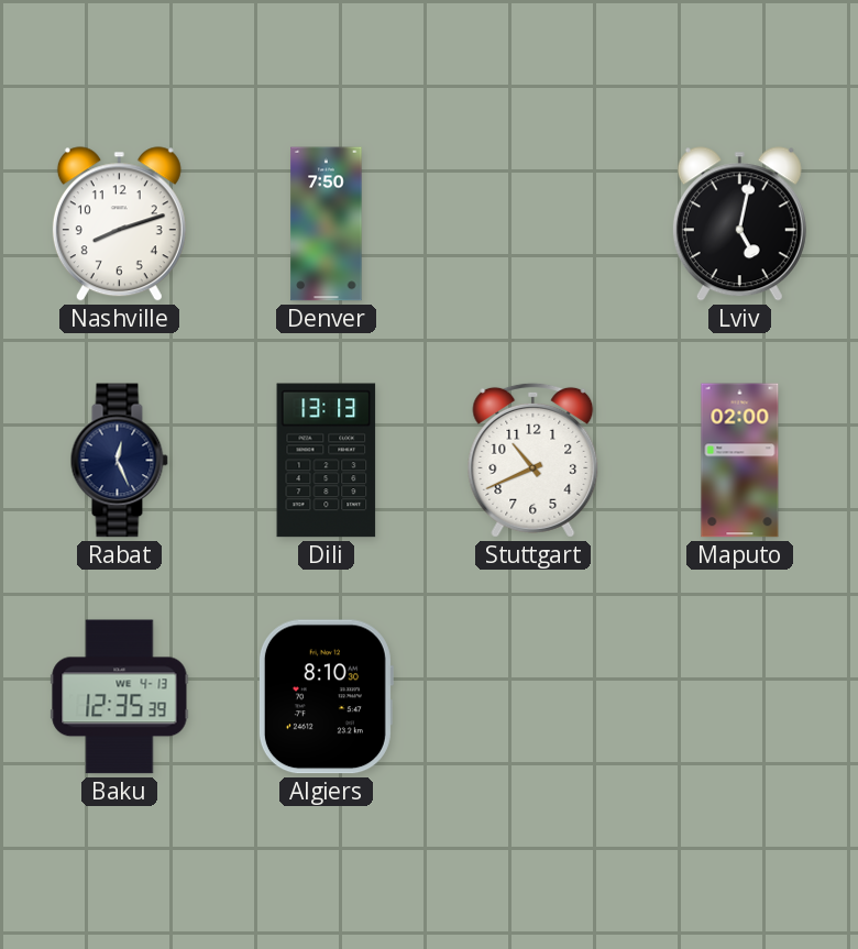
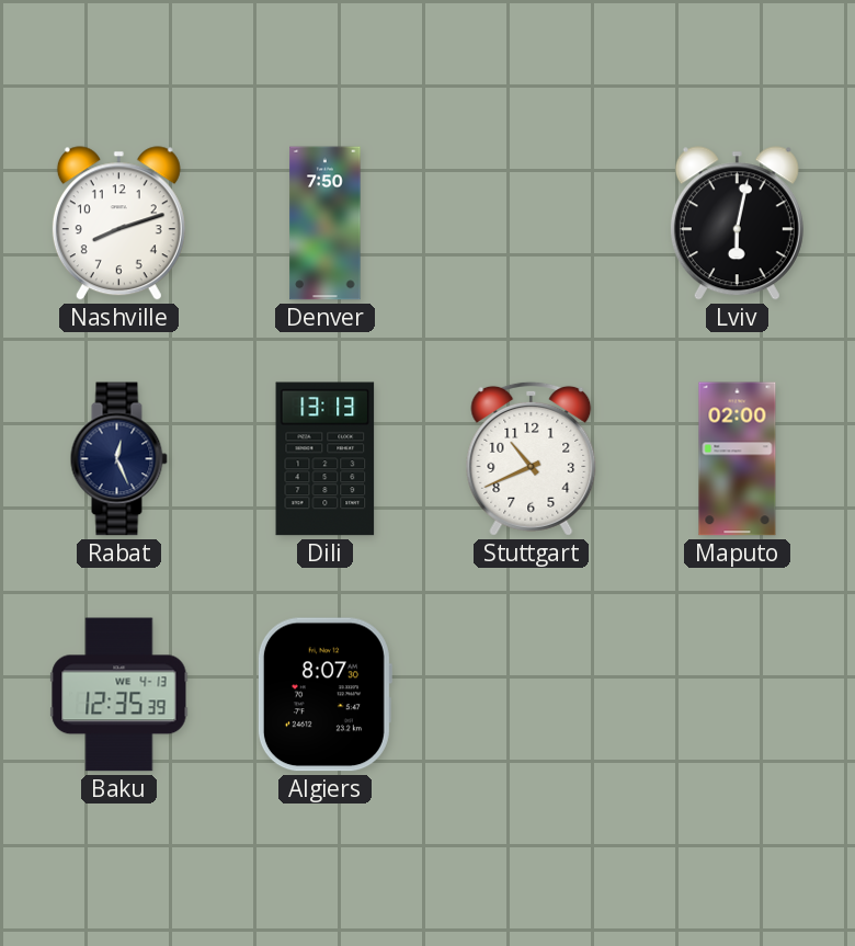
Lviv: 5:02 -> 6:02 (737, 224)
Algiers: 8:10 -> 8:07 (324, 695)
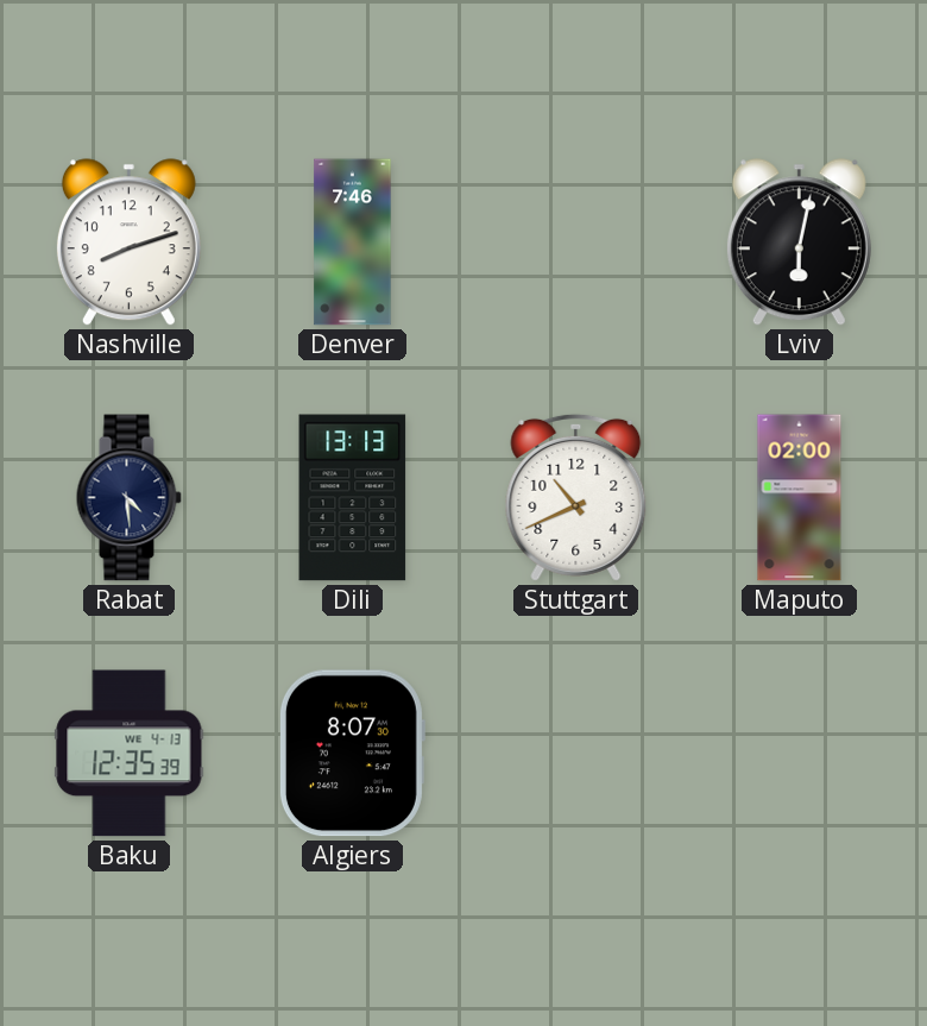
Denver: 7:50 -> 7:46 (353, 243)
Rabat: 12:26 -> 4:29 (128, 498)
